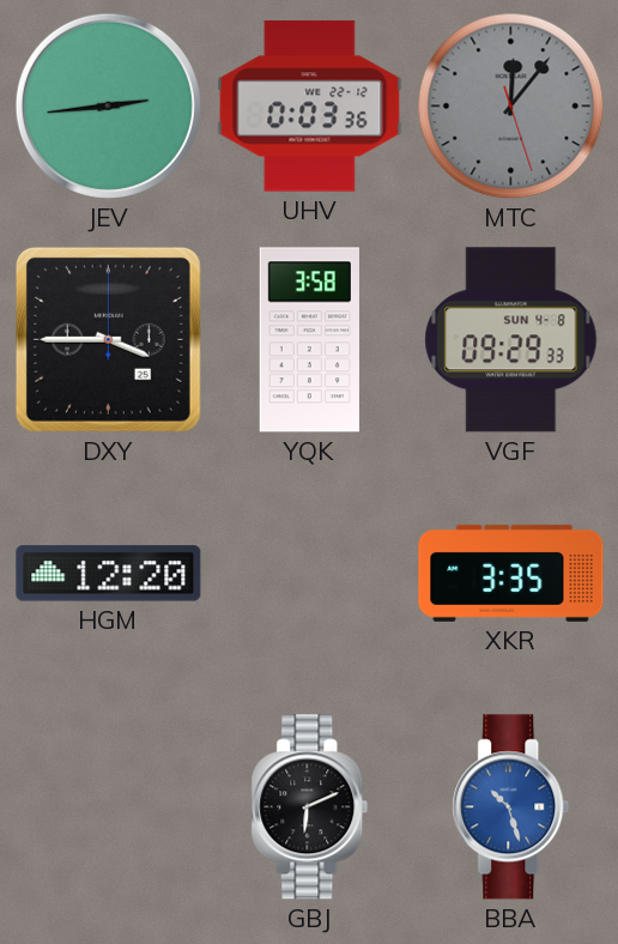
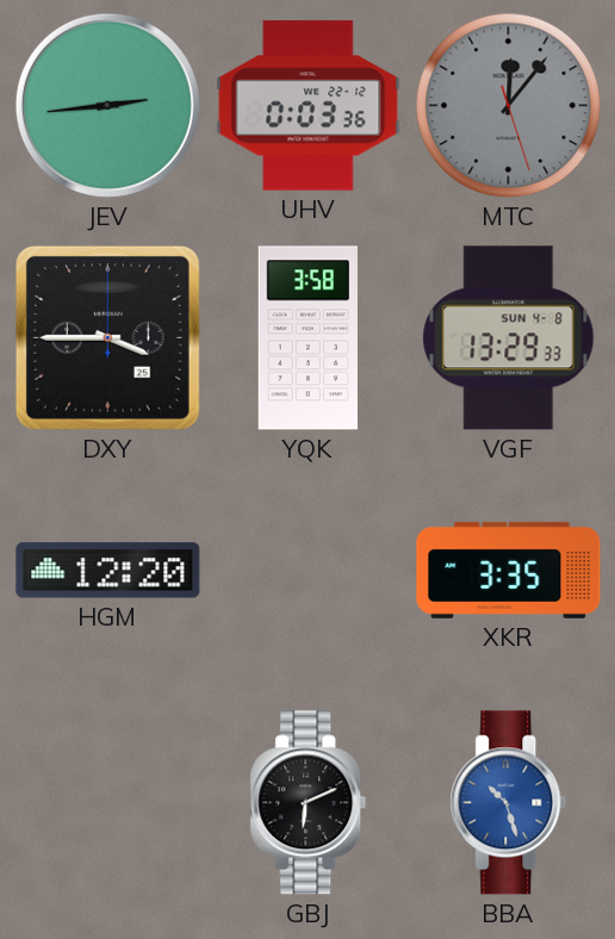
VGF: 09:29 -> 13:29 (509, 338)
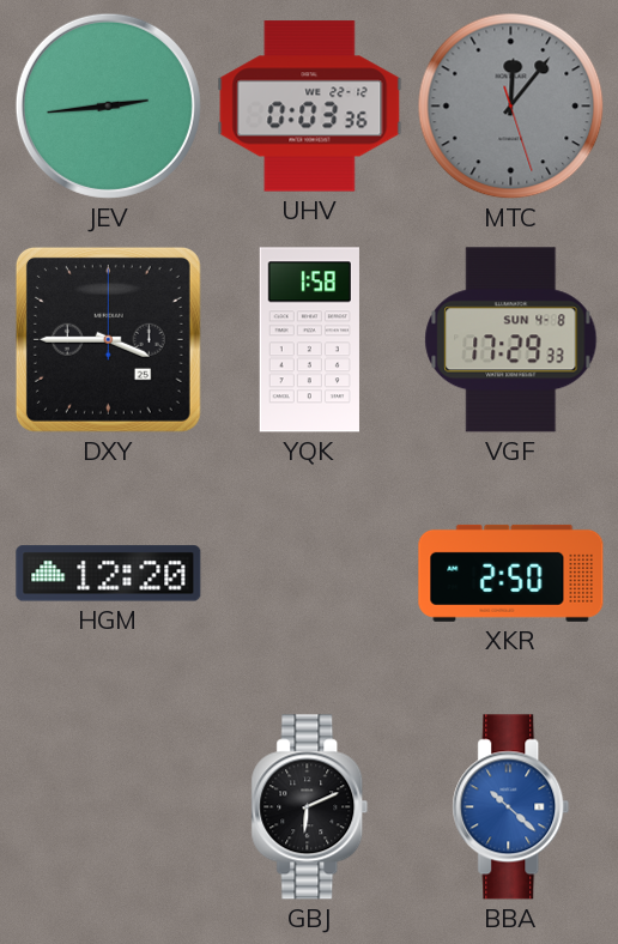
YQK: 3:58 -> 1:58 (309, 340)
VGF: 13:29 -> 17:29 (511, 340)
XKR: 3:35 -> 2:50 (511, 573)
BBA: 10:27 -> 10:22 (511, 807)
